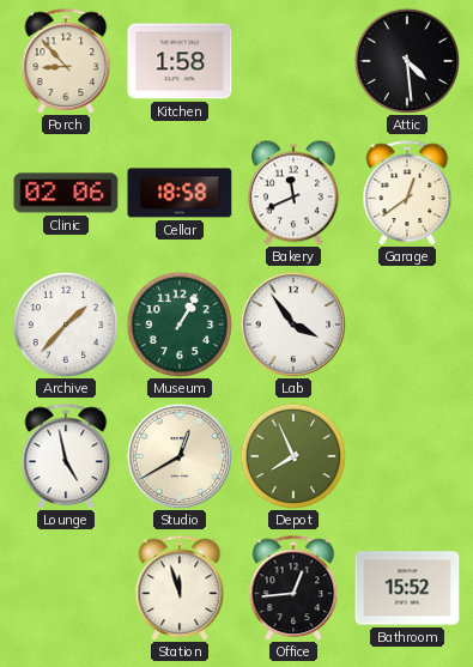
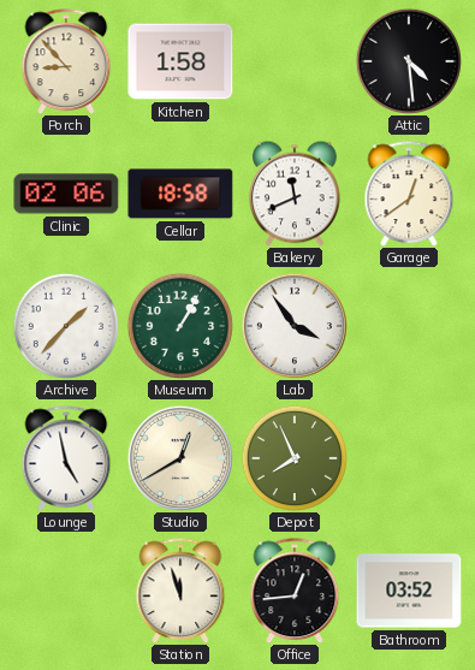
Bathroom: 15:52 -> 03:52 (409, 591)
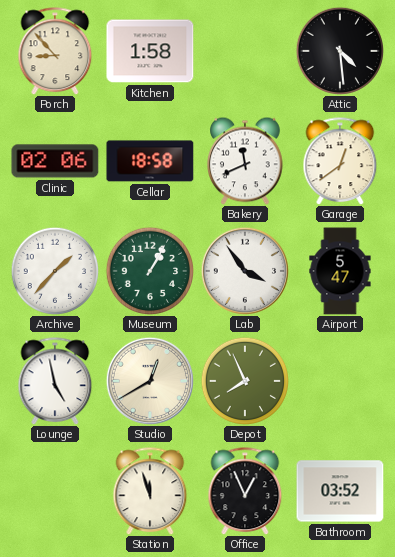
Airport: none -> 5:47 (340, 271)
Office: 12:44 -> 12:56 (245, 491)
